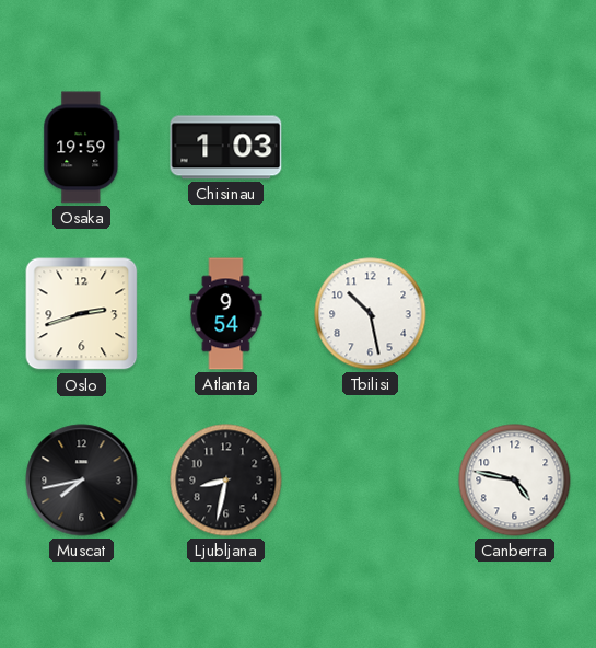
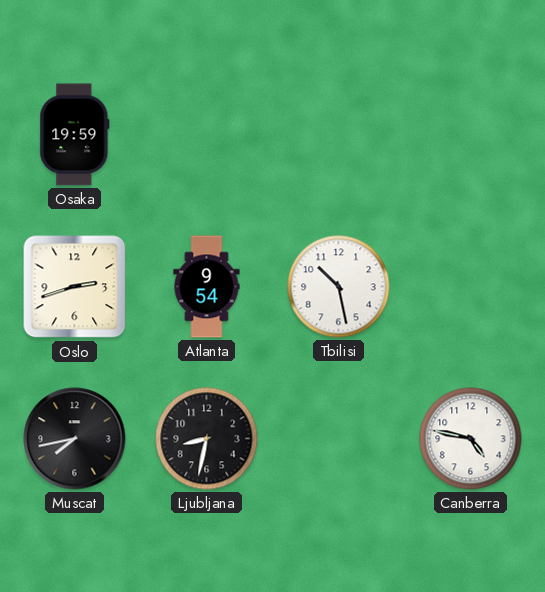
Chisinau: 1:03 -> none (226, 148)
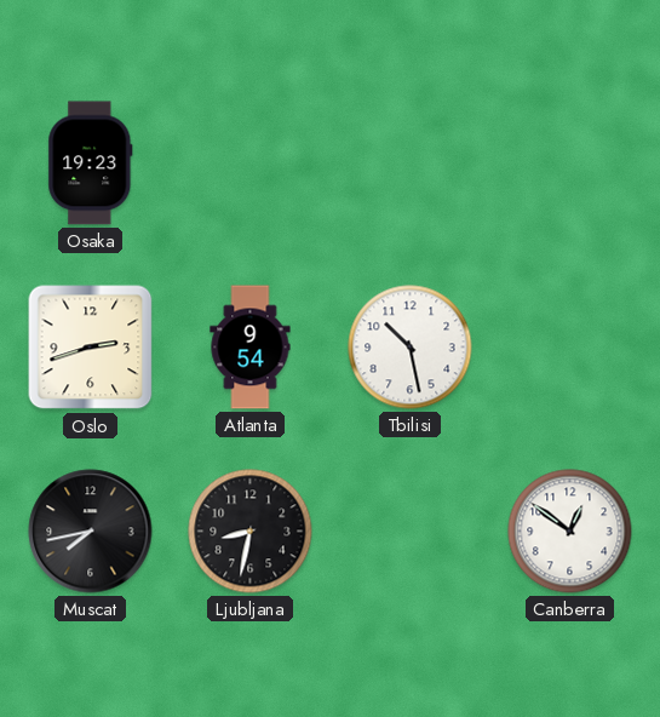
Osaka: 19:59 -> 19:23 (91, 164)
Canberra: 4:47 -> 12:51 (570, 532)
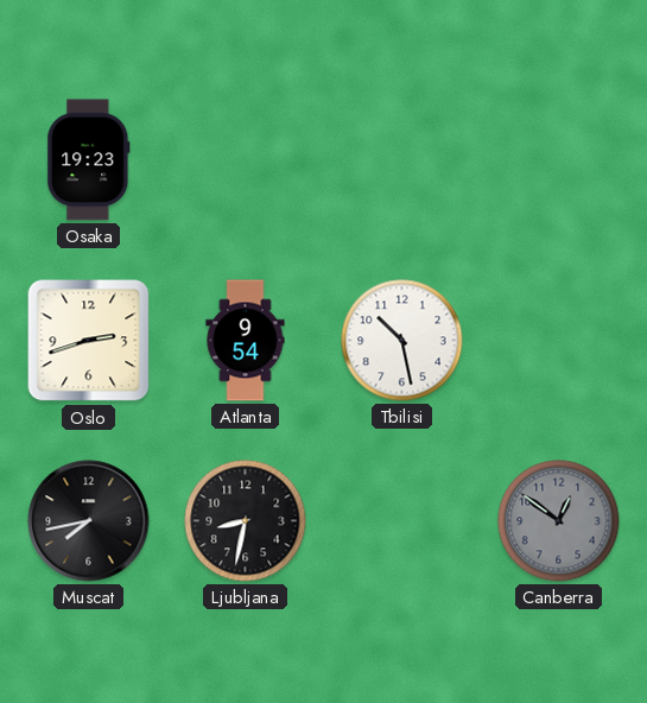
Canberra dial: white -> grey (559, 521)
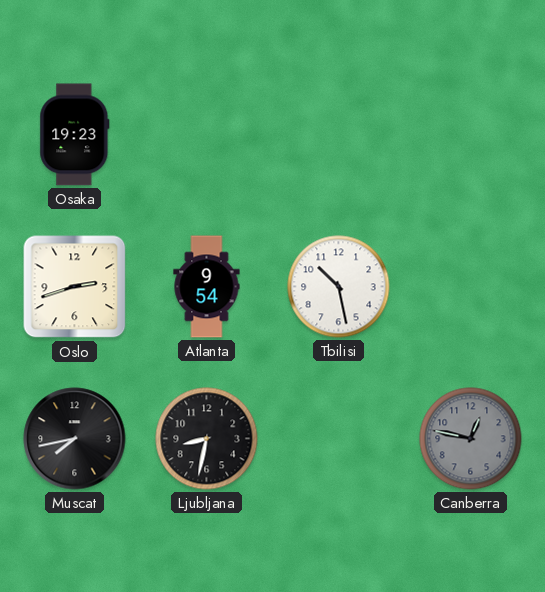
Canberra: 12:51 -> 12:47 (471, 439)
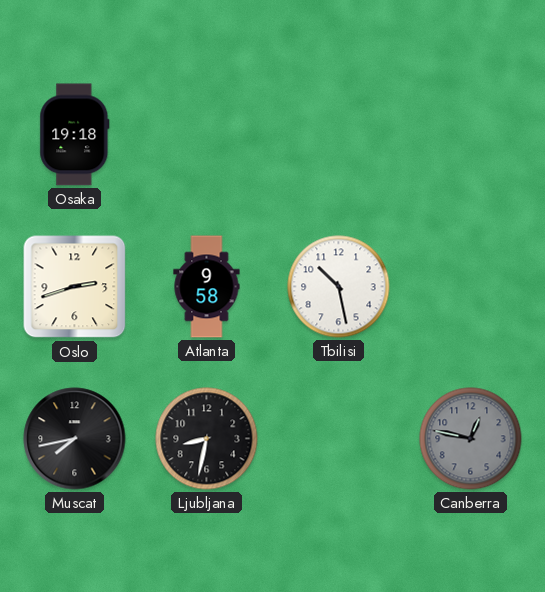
Osaka: 19:23 -> 19:18 (75, 135)
Atlanta: 9:54 -> 9:58 (207, 287)
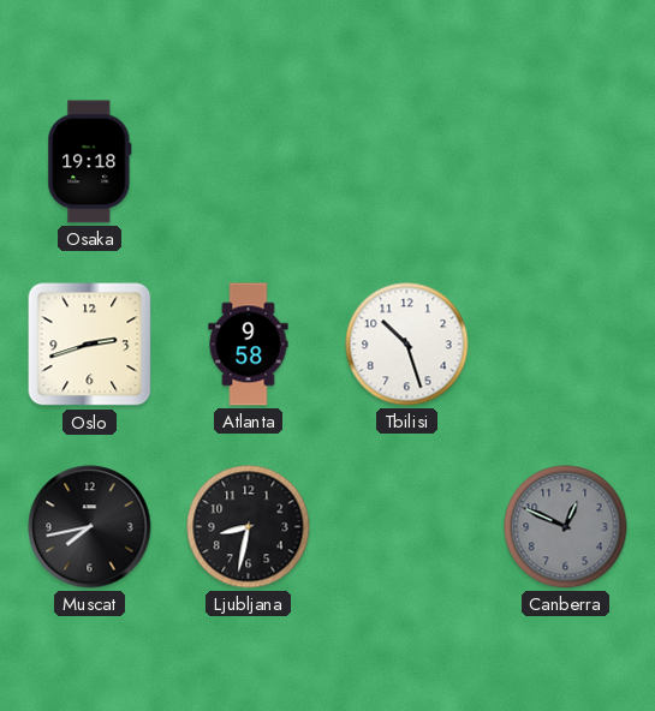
Tbilisi: 10:28 -> 10:27 (407, 345)
Canberra: 12:47 -> 12:49 (566, 527)
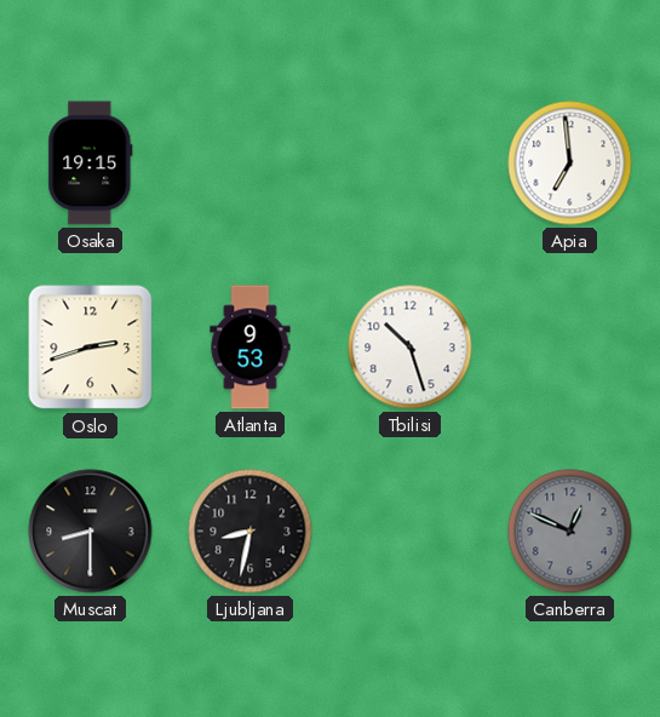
Osaka: 19:18 -> 19:15 (91, 164)
Apia: none -> 6:59 (570, 164)
Atlanta: 9:58 -> 9:53 (251, 348)
Muscat: 7:43 -> 8:30 (91, 532)
